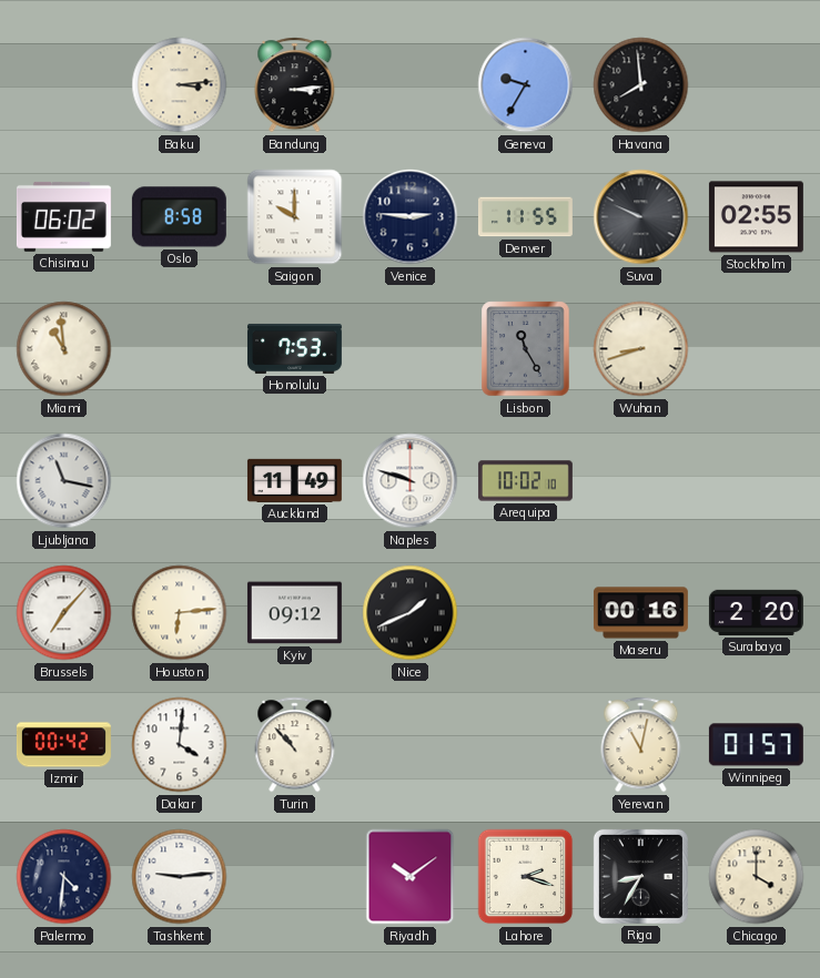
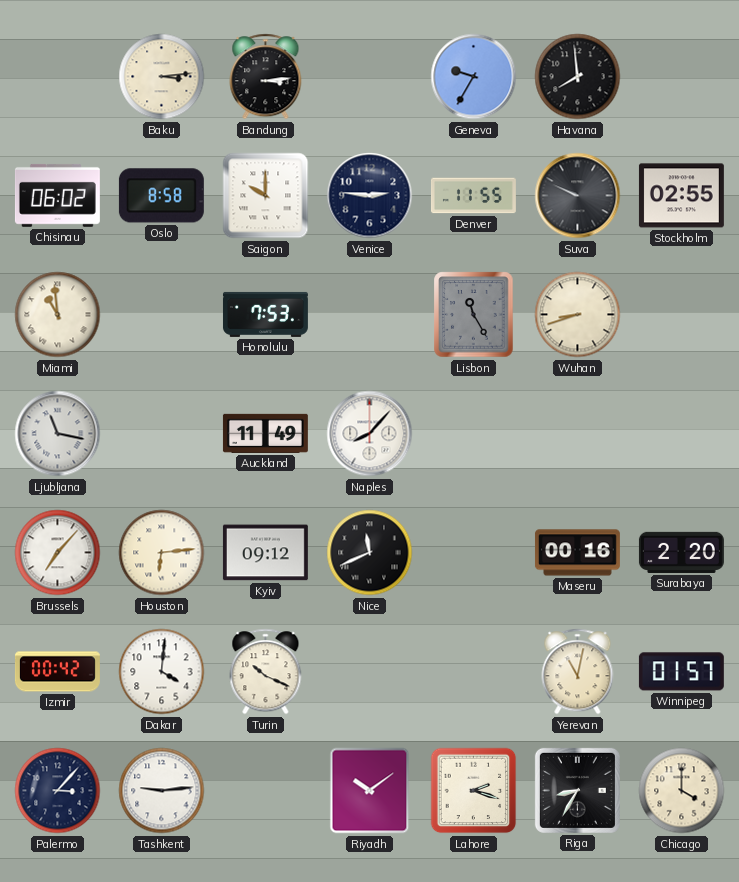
Naples: 9:48 -> 8:07 (370, 434)
Arequipa: 10:02 -> none (525, 481)
Nice: 1:41 -> 11:41 (370, 553)
Turin: 10:53 -> 10:19 (266, 672)
Palermo: 4:31 -> 3:07 (58, 791)
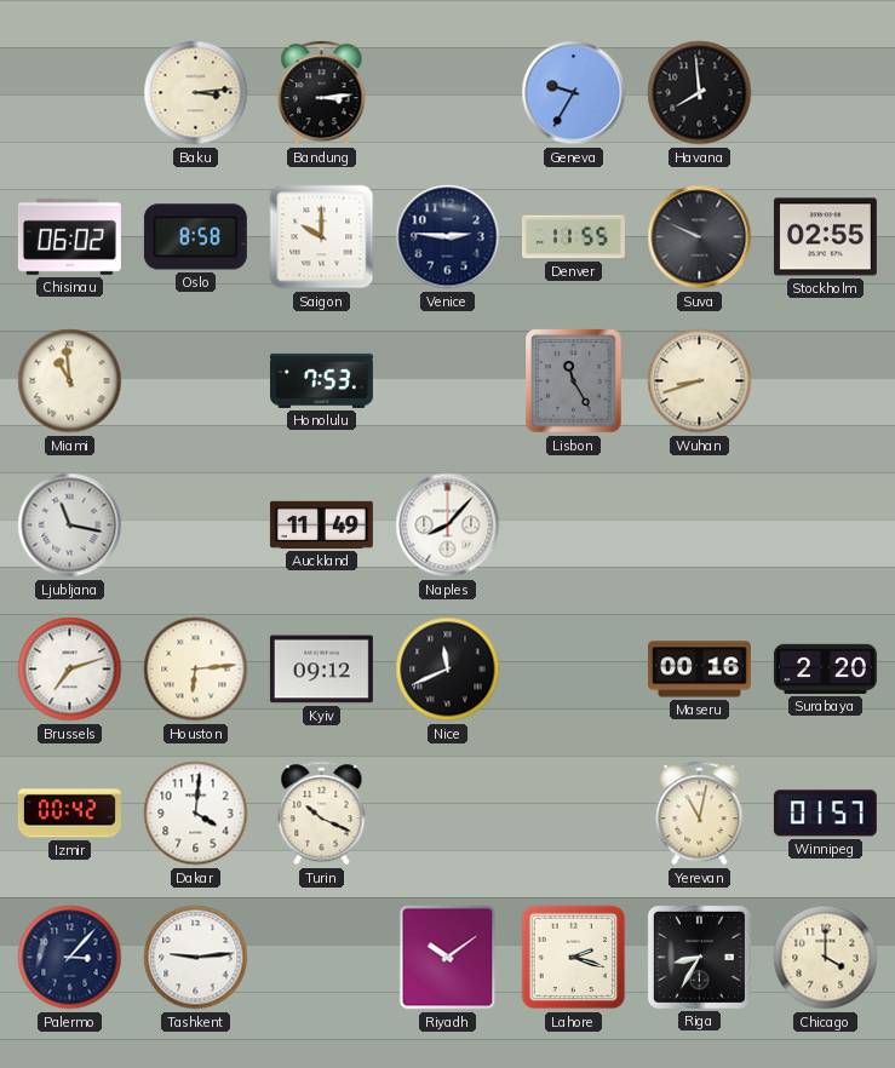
Brussels: 7:07 -> 7:12 (70, 670)
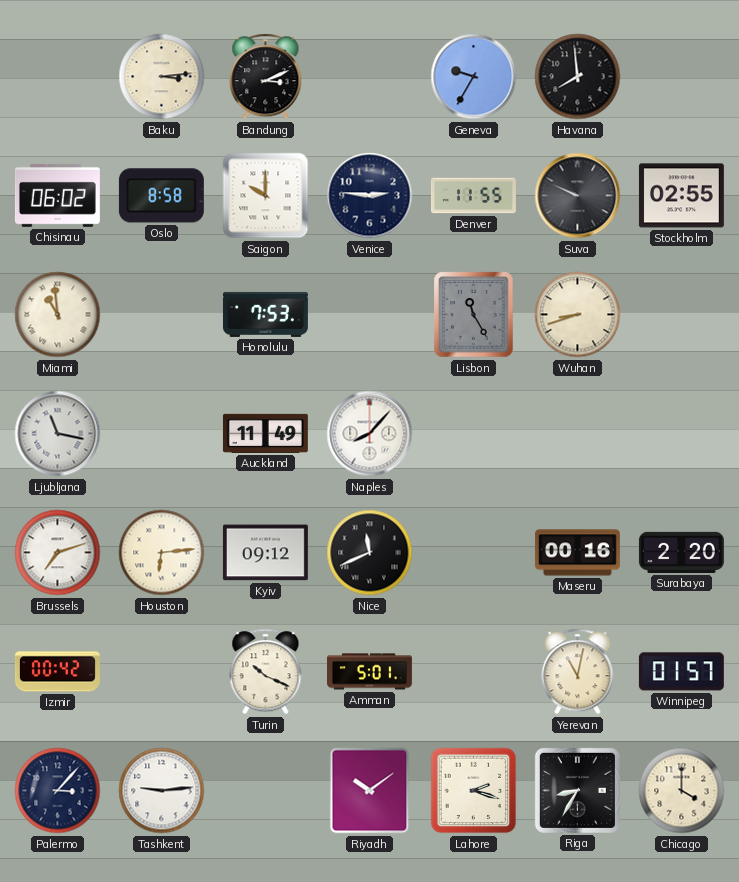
Bandung: 3:14 -> 3:11 (266, 77)
Dakar: 4:01 -> none (196, 814)
Amman: none -> 5:01 (369, 672)
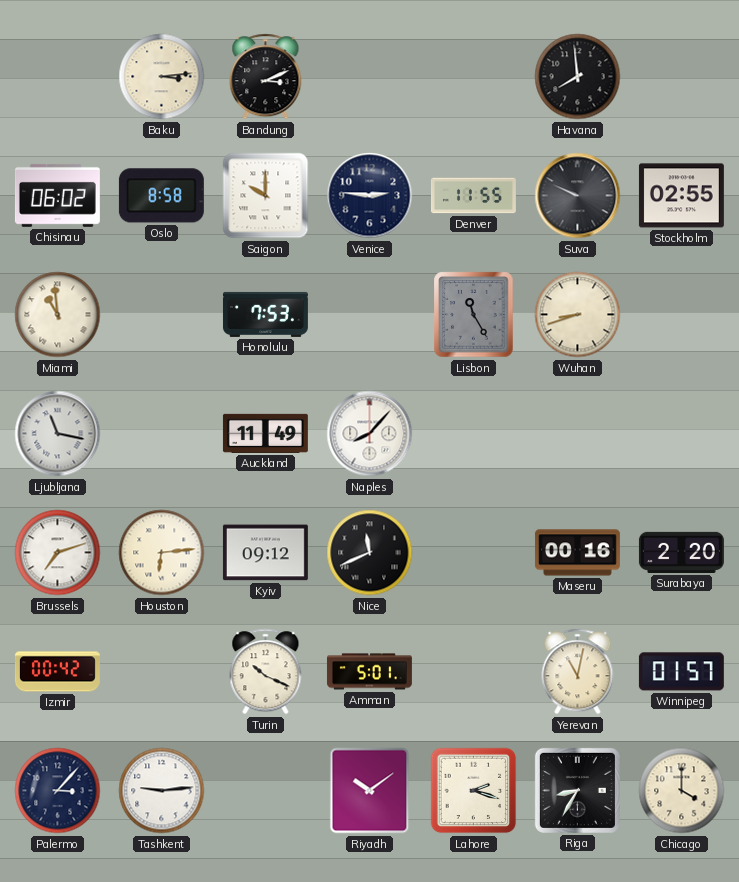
Geneva: 9:35 -> none (474, 77)
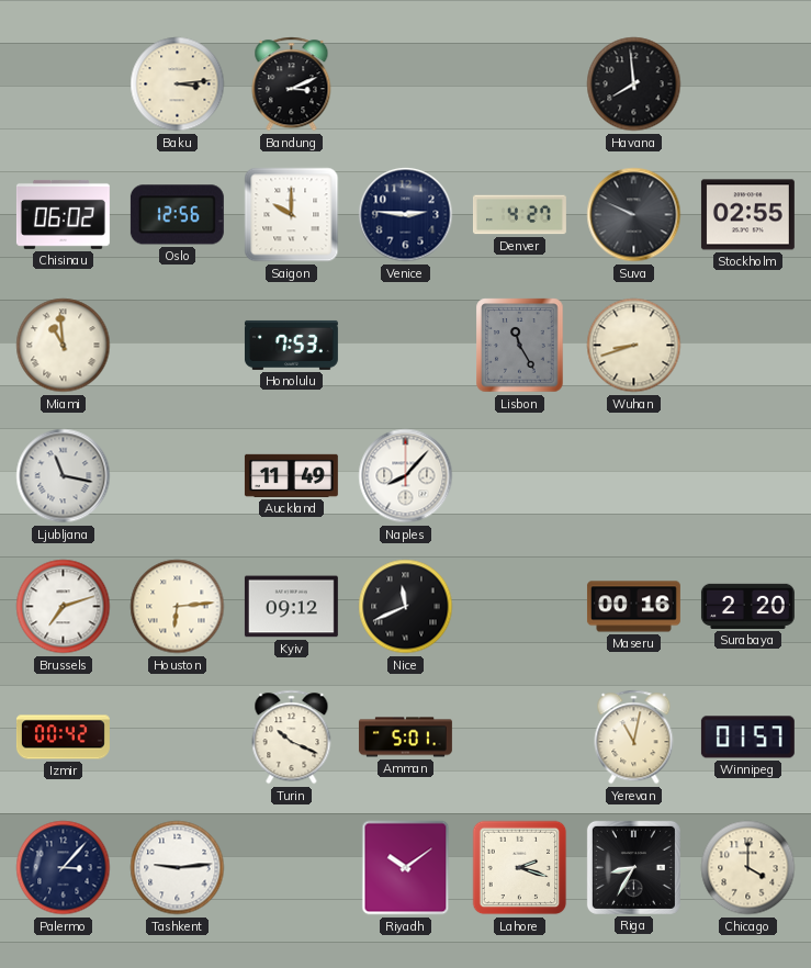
Oslo: 8:58 -> 12:56 (177, 215)
Denver: 11:55 -> 4:27 (519, 215)
